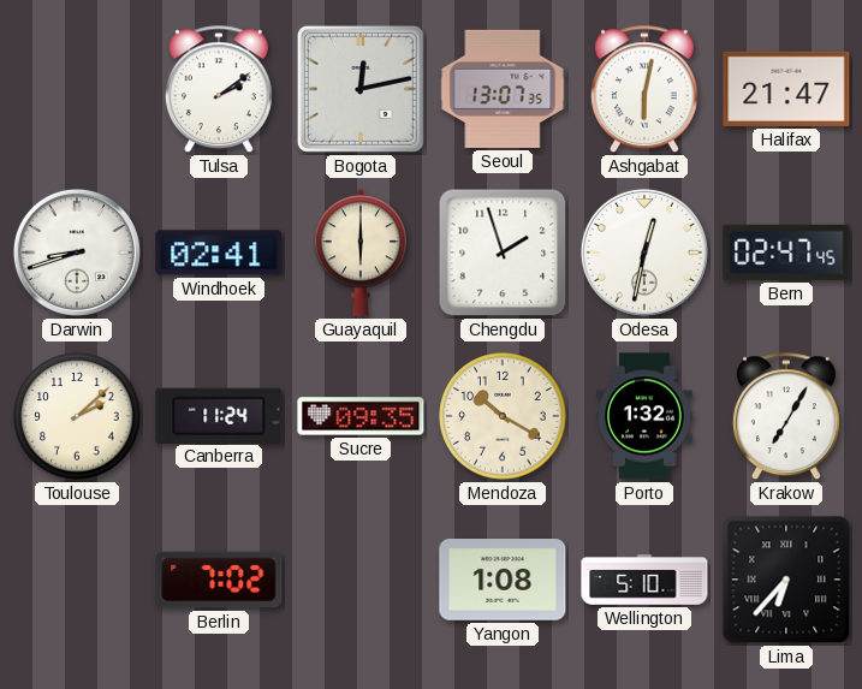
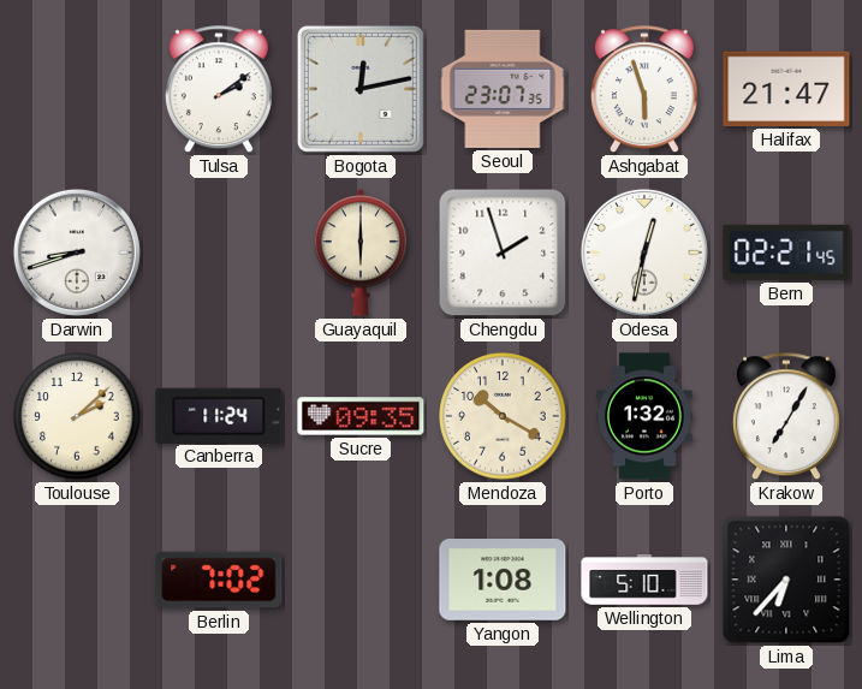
Seoul: 13:07 -> 23:07 (503, 89)
Ashgabat: 6:02 -> 5:57 (644, 90)
Windhoek: 02:41 -> none (219, 253)
Bern: 02:47 -> 02:21 (786, 253)
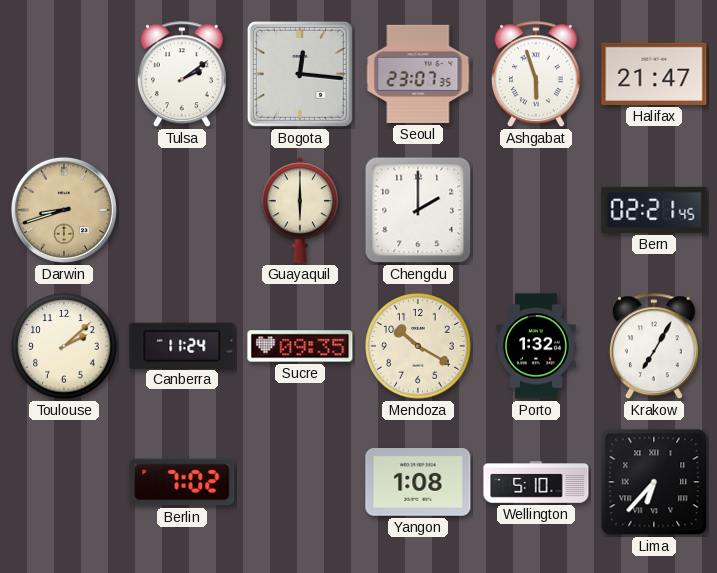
Bogota: 12:13 -> 12:16 (300, 74)
Darwin dial: white -> champagne (64, 210)
Chengdu: 1:57 -> 2:00 (418, 210)
Odesa: 12:32 -> none (644, 253)
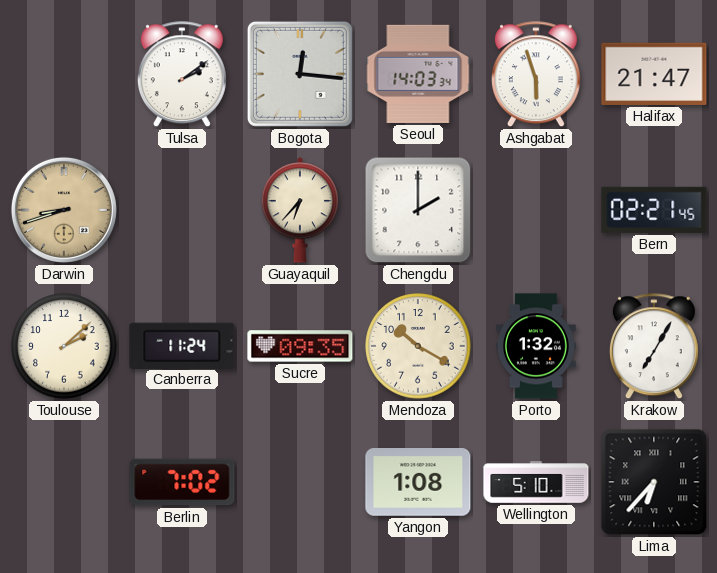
Seoul: 23:07 -> 14:03 (418, 74)
Guayaquil: 6:00 -> 6:37 (299, 210)
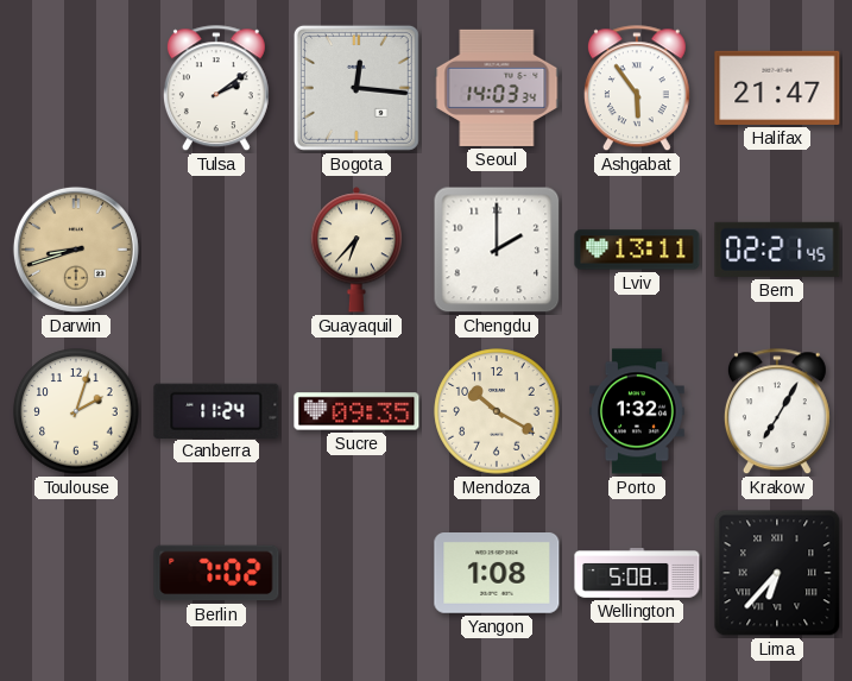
Ashgabat: 5:57 -> 5:54 (637, 89)
Lviv: none -> 13:11 (637, 250)
Toulouse: 2:08 -> 2:03 (76, 411)
Wellington: 5:10 -> 5:08 (637, 573)
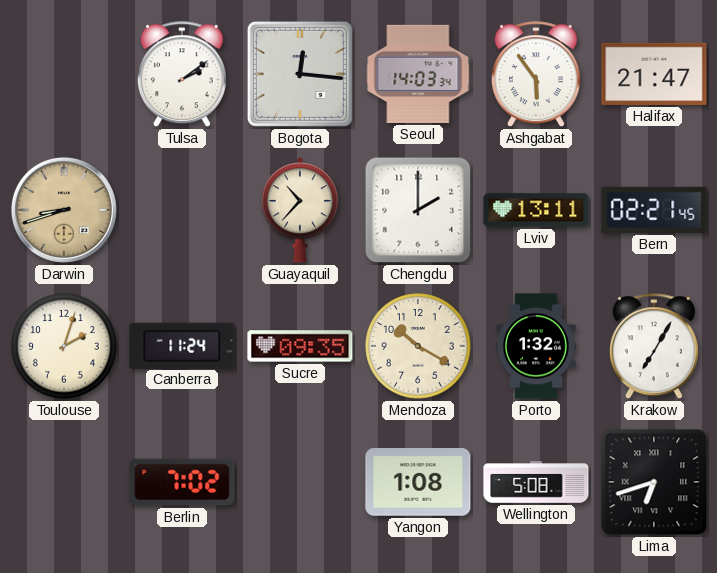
Guayaquil: 6:37 -> 10:37 (299, 210)
Lima: 6:37 -> 6:42 (654, 482)
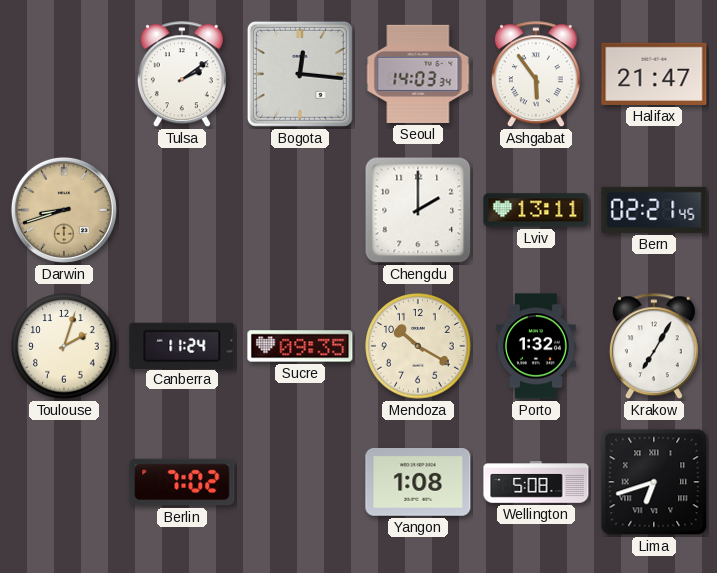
Guayaquil: 10:37 -> none (299, 210)
